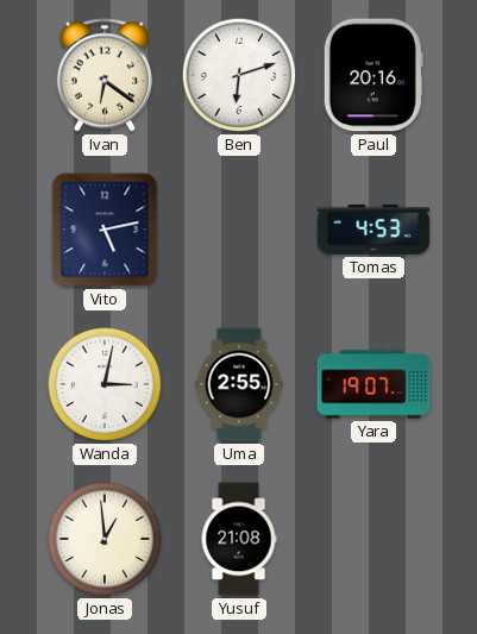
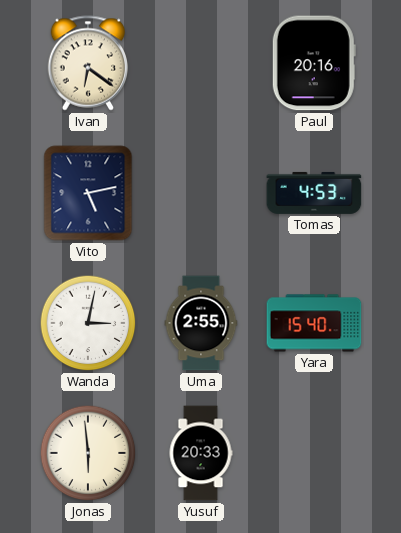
Ben: 6:12 -> none (239, 75)
Yara: 19:07 -> 15:40 (314, 323)
Jonas: 12:59 -> 5:59 (88, 453)
Yusuf: 21:08 -> 20:33 (201, 453)
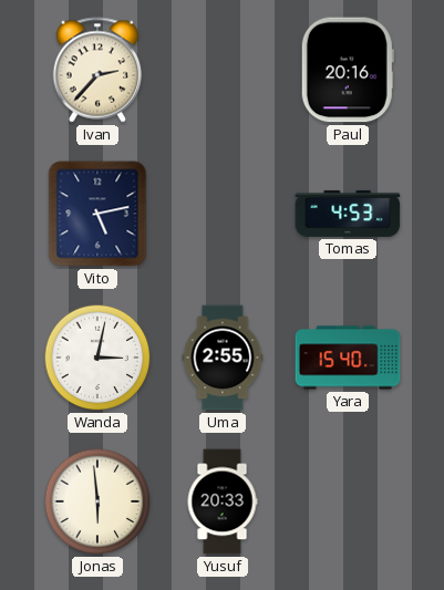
Ivan: 6:21 -> 2:37 (97, 70)
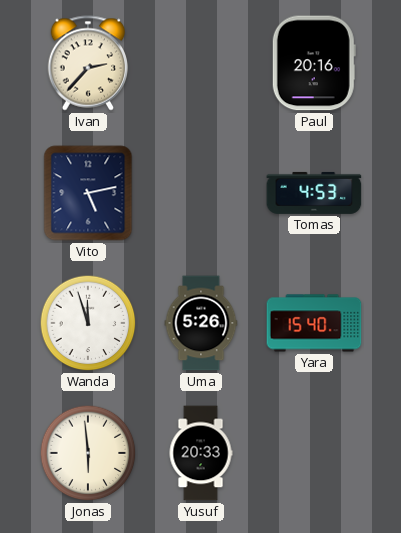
Wanda: 3:02 -> 11:57 (88, 323)
Uma: 2:55 -> 5:26 (201, 323)
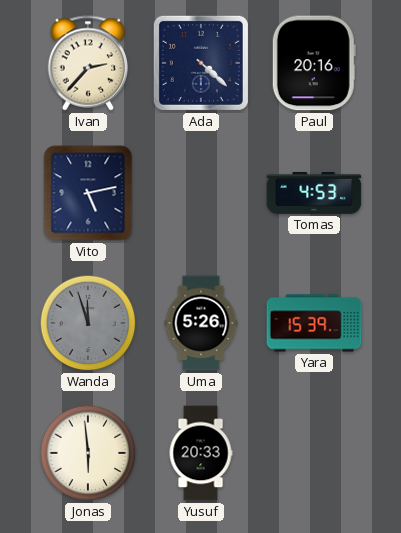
Ada: none -> 4:22 (201, 63)
Wanda dial: white -> grey (88, 323)
Yara: 15:40 -> 15:39 (314, 323)
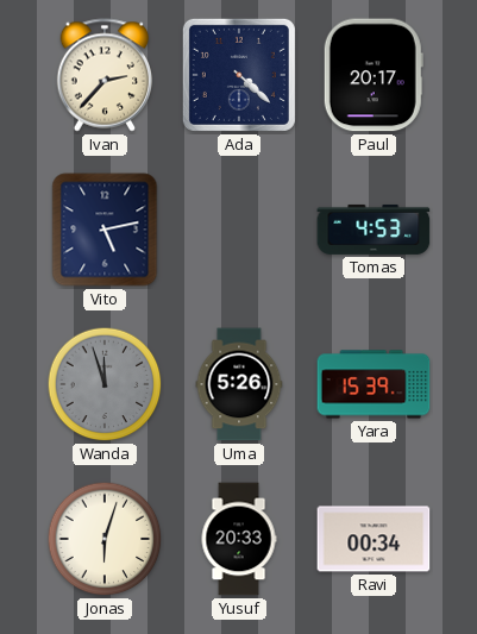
Paul: 20:16 -> 20:17 (374, 75)
Jonas: 5:59 -> 6:03 (105, 539)
Ravi: none -> 00:34 (374, 539)
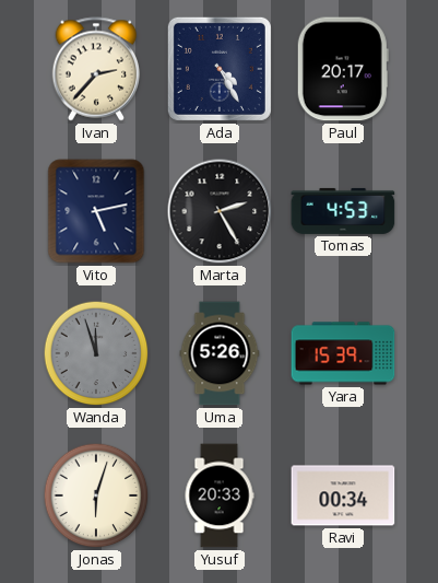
Ada: 4:22 -> 4:25 (220, 69)
Marta: none -> 2:25 (220, 211)
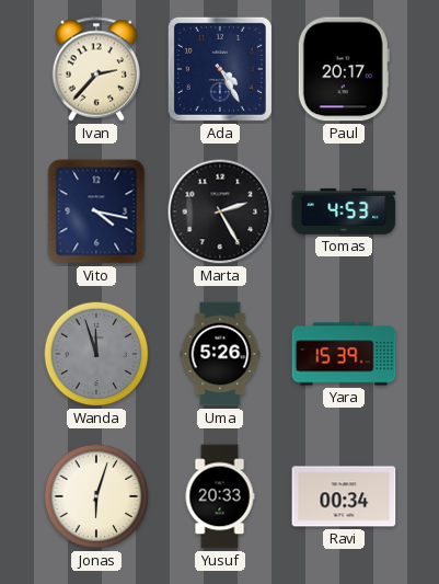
Vito: 5:13 -> 4:17 (96, 211)
